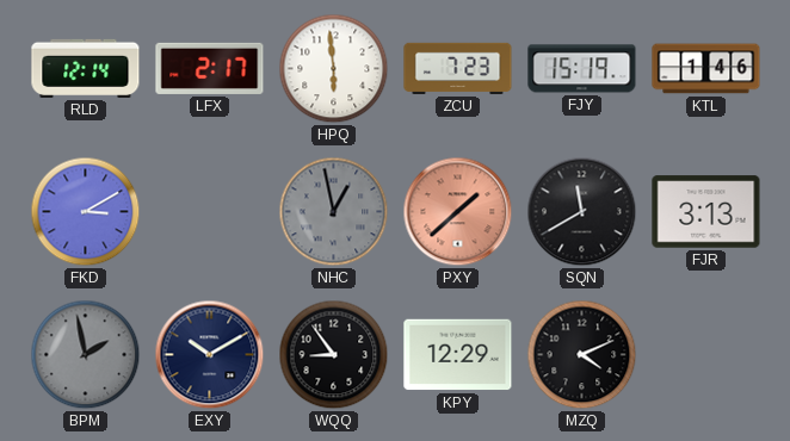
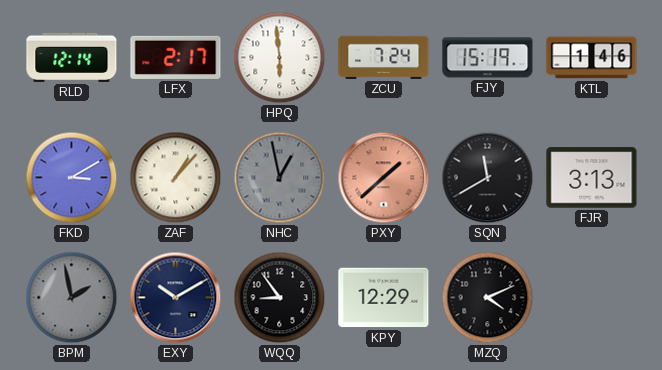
ZCU: 7:23 -> 7:24 (384, 57)
ZAF: none -> 1:07 (176, 178)
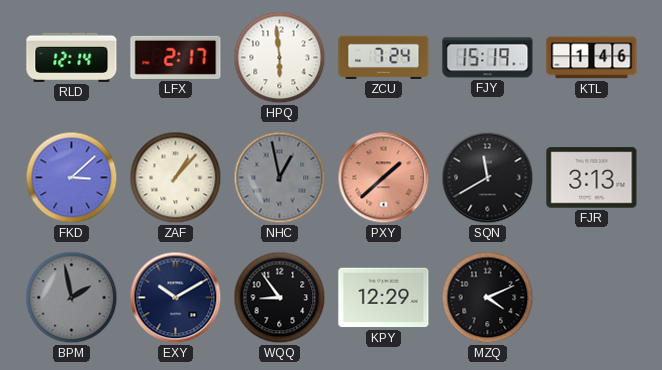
FKD: 3:10 -> 3:08 (72, 178)
